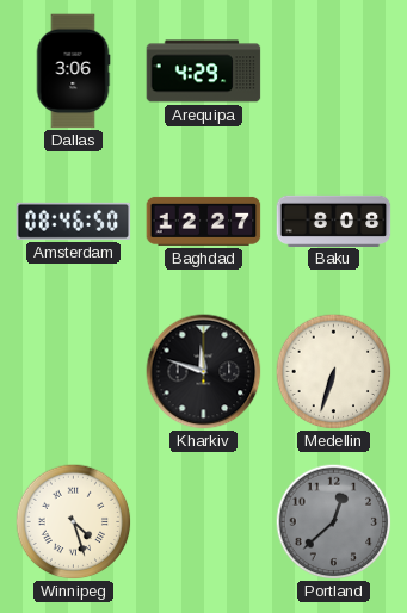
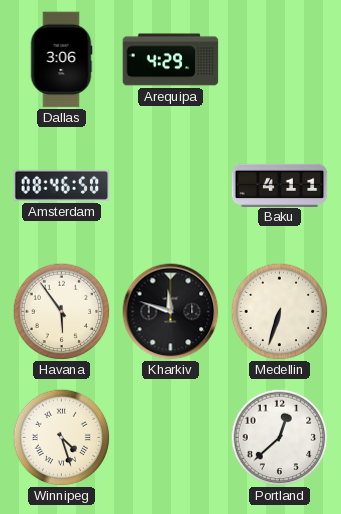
Baghdad: 12:27 -> none (204, 221)
Baku: 8:08 -> 4:11 (280, 185)
Havana: none -> 5:54 (61, 311)
Portland dial: grey -> white (279, 437)
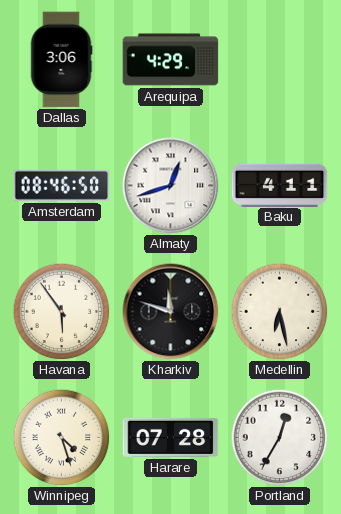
Almaty: none -> 12:42 (171, 186)
Medellin: 6:33 -> 6:28 (279, 311)
Harare: none -> 07:28 (171, 437)
Portland: 12:38 -> 12:35 (279, 437)
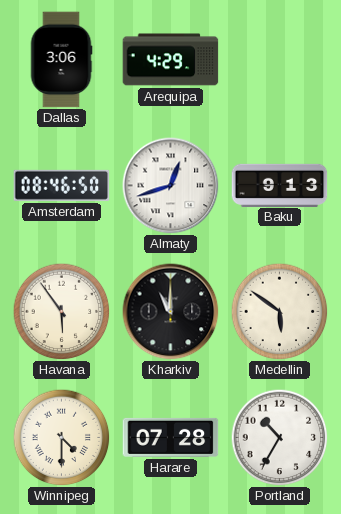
Baku: 4:11 -> 9:13 (280, 185)
Kharkiv: 11:48 -> 11:00 (171, 312)
Medellin: 6:28 -> 5:51 (279, 311)
Winnipeg: 4:27 -> 4:30 (61, 437)
Portland: 12:35 -> 10:35 (279, 437)
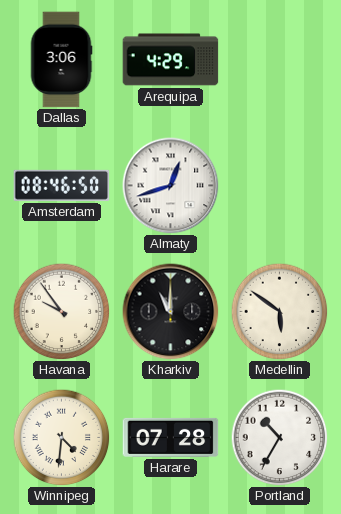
Baku: 9:13 -> none (280, 185)
Havana: 5:54 -> 9:54 (61, 311)
Winnipeg: 4:30 -> 4:31 (61, 437)
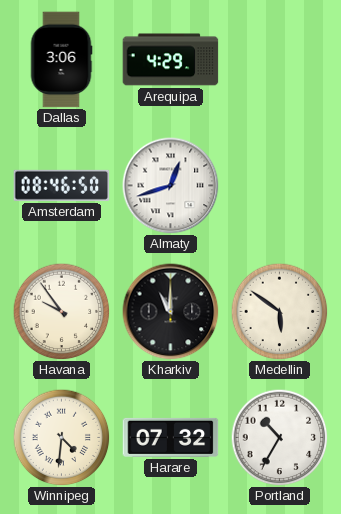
Harare: 07:28 -> 07:32 (171, 437)
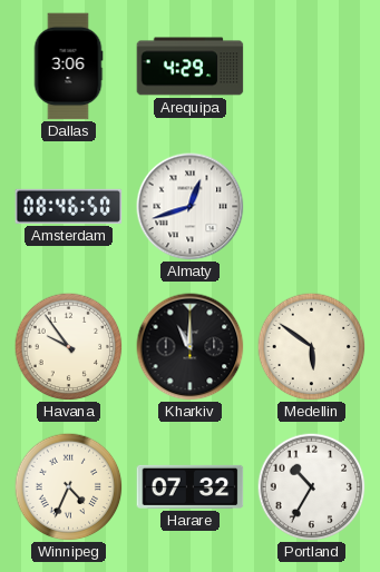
Winnipeg: 4:31 -> 4:34 (68, 486)
